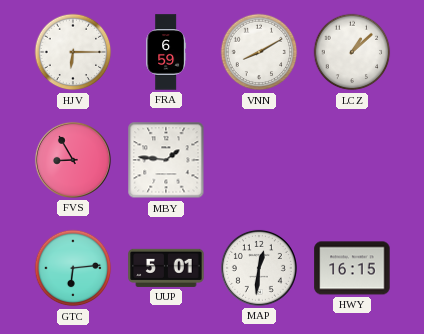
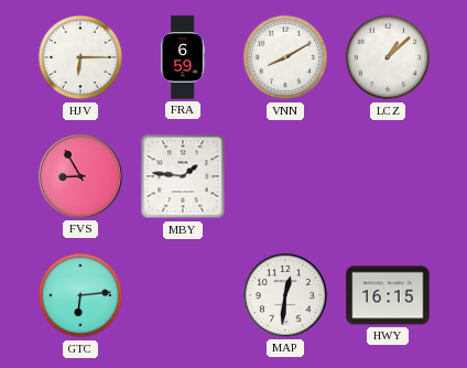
UUP: 5:01 -> none (166, 268)
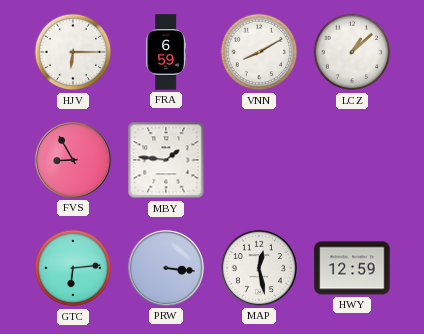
PRW: none -> 3:16 (166, 268)
MAP: 12:31 -> 12:28 (259, 268)
HWY: 16:15 -> 12:59 (352, 268)
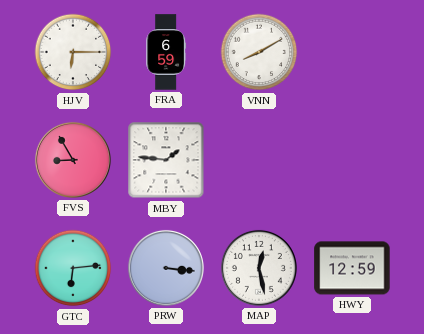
LCZ: 1:08 -> none (352, 52)
